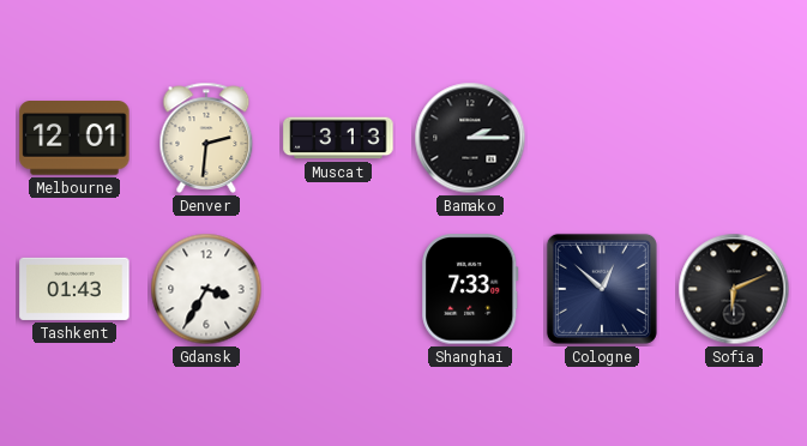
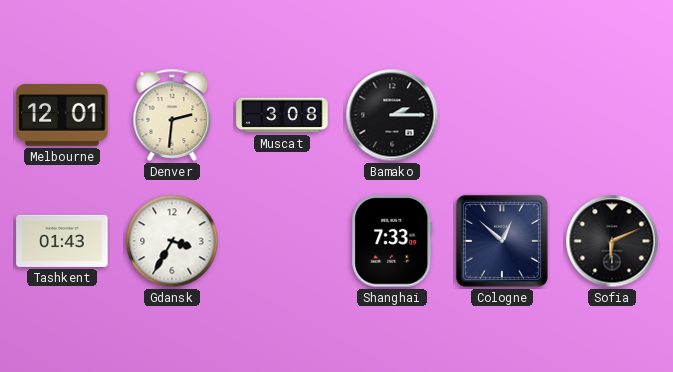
Muscat: 3:13 -> 3:08 (282, 115)
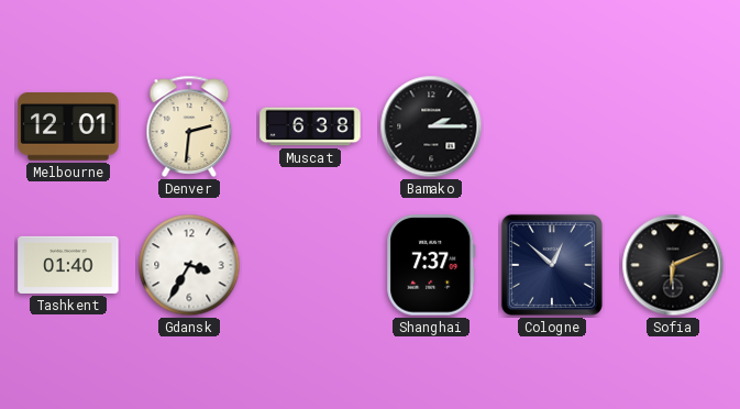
Muscat: 3:08 -> 6:38 (310, 126)
Tashkent: 01:43 -> 01:40 (68, 265)
Shanghai: 7:33 -> 7:37 (431, 265)
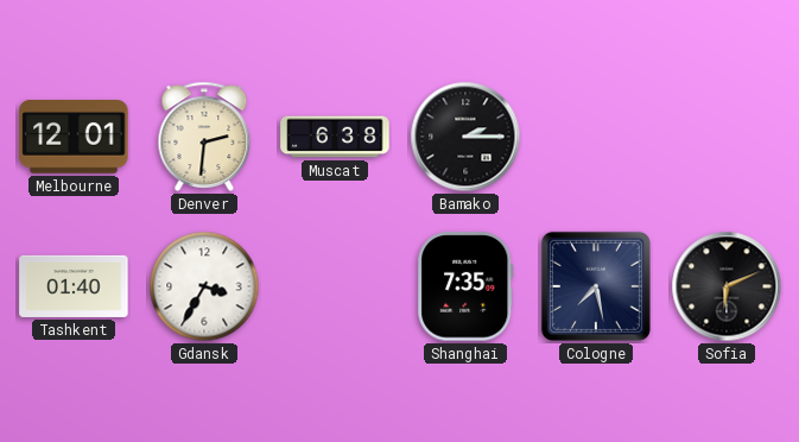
Shanghai: 7:37 -> 7:35 (465, 286)
Cologne: 12:52 -> 7:28 (596, 286)
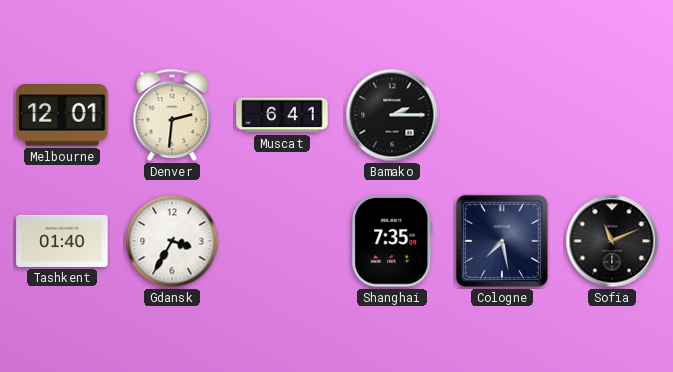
Muscat: 6:38 -> 6:41 (282, 115)
Sofia: 6:11 -> 11:11 (612, 241)
